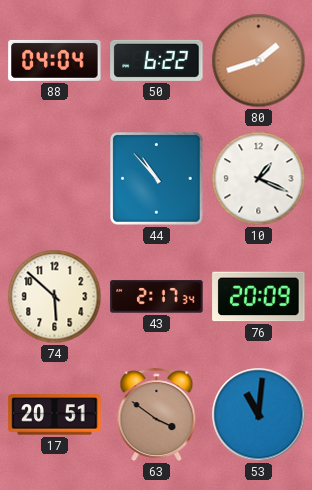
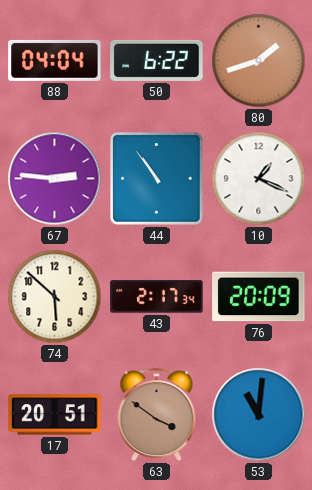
67: none -> 2:46 (55, 179)
44: 10:53 -> 10:54 (157, 179)
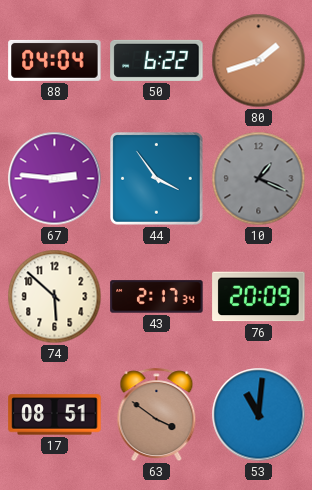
44: 10:54 -> 3:54 (157, 179)
10 dial: white -> grey (259, 179)
17: 20:51 -> 08:51 (55, 415)
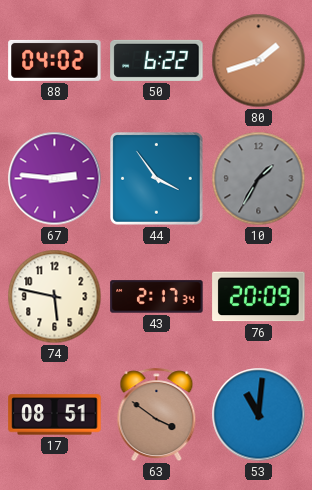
88: 04:04 -> 04:02 (55, 60)
10: 1:19 -> 1:35 (259, 179)
74: 5:52 -> 5:47 (55, 297)
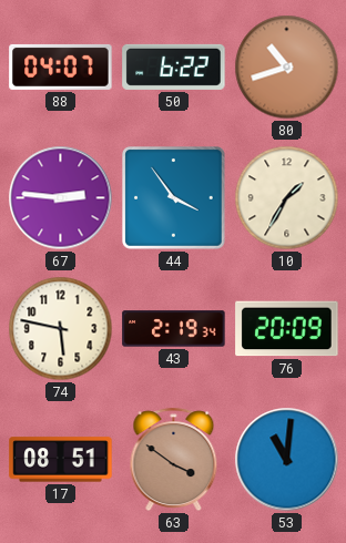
88: 04:02 -> 04:07 (61, 66)
80: 1:42 -> 10:42 (287, 68)
10 dial: grey -> cream (287, 198)
43: 2:17 -> 2:19 (174, 329)
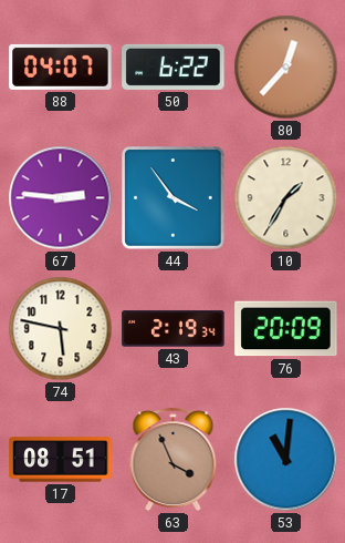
80: 10:42 -> 12:37 (286, 68)
63: 3:51 -> 3:56 (174, 460)
